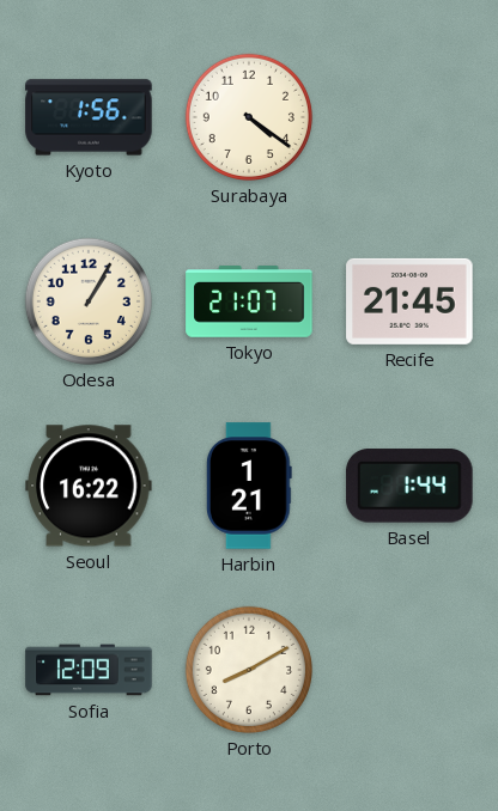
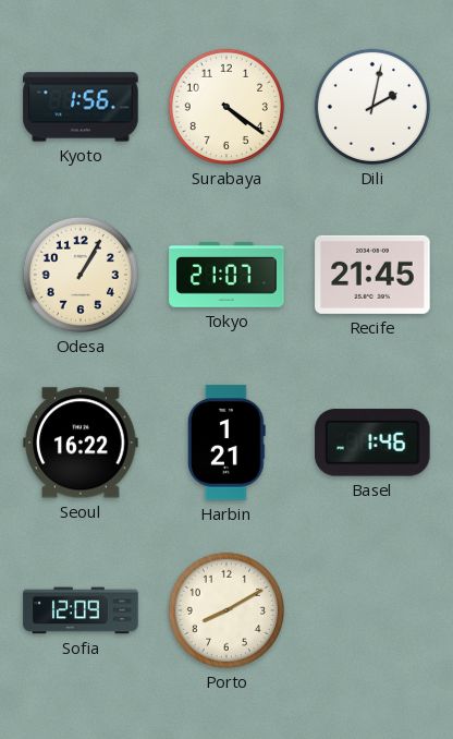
Dili: none -> 2:02 (372, 107)
Basel: 1:44 -> 1:46 (372, 443)
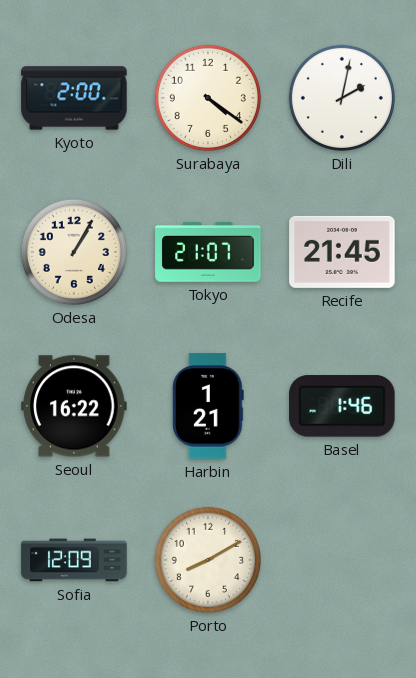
Kyoto: 1:56 -> 2:00 (74, 98)
